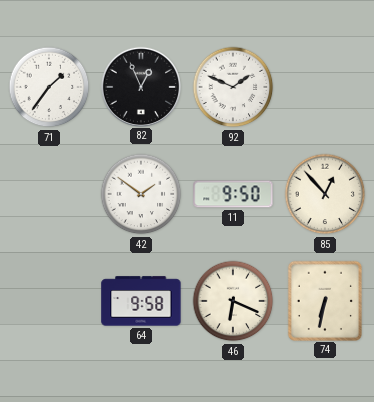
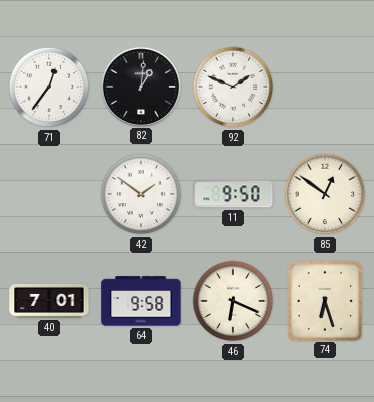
71: 1:36 -> 12:36 (49, 87)
82: 12:56 -> 1:01 (140, 86)
85: 12:53 -> 12:51 (325, 194)
40: none -> 7:01 (49, 302)
74: 6:32 -> 6:27 (324, 300)
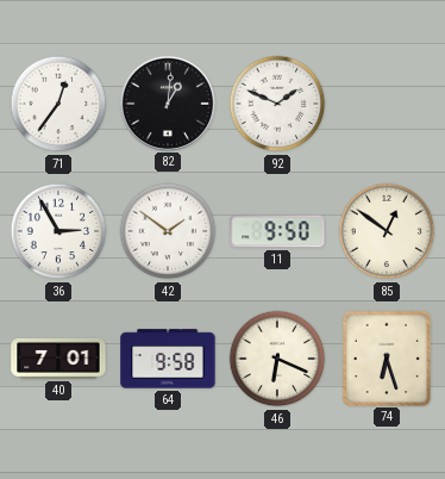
36: none -> 2:55 (58, 231)
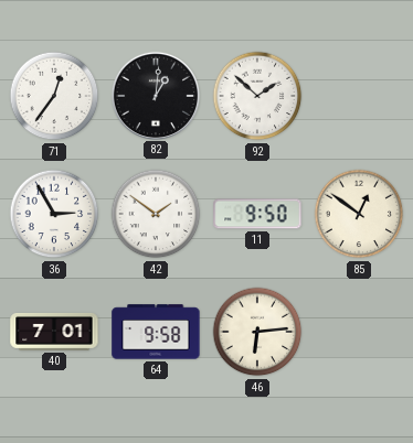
92: 1:49 -> 1:52 (257, 96)
46: 6:19 -> 6:14 (257, 332)
74: 6:27 -> none (386, 357)
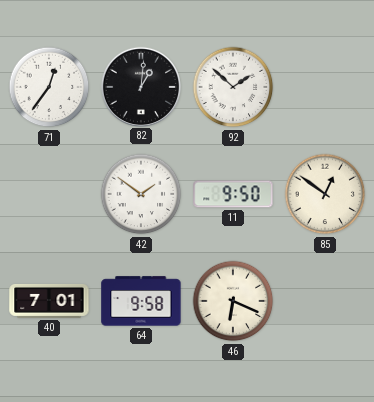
36: 2:55 -> none (54, 214)
46: 6:14 -> 6:19 (233, 301)
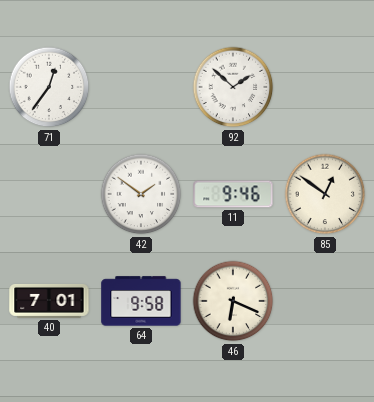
82: 1:01 -> none (140, 86)
11: 9:50 -> 9:46 (233, 194)
